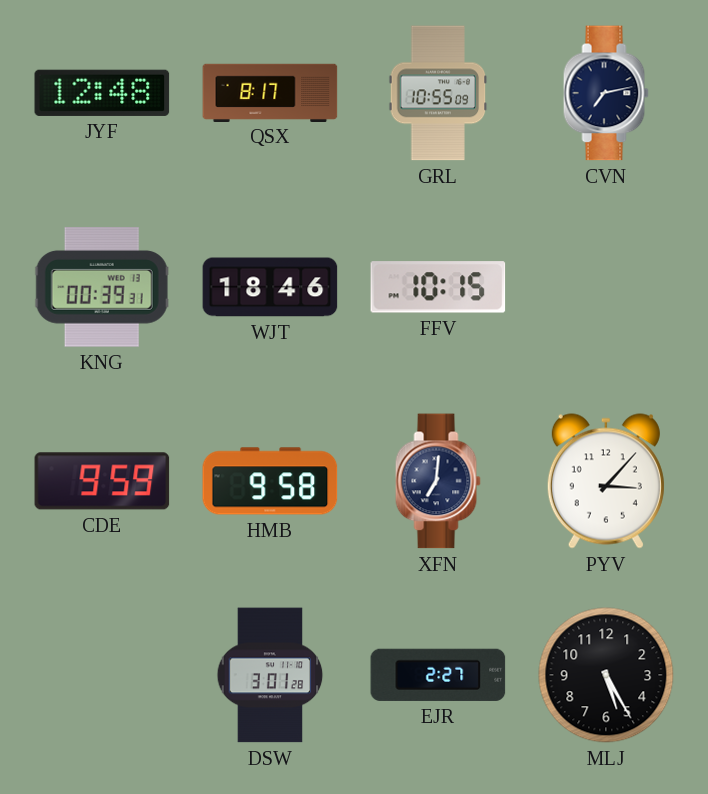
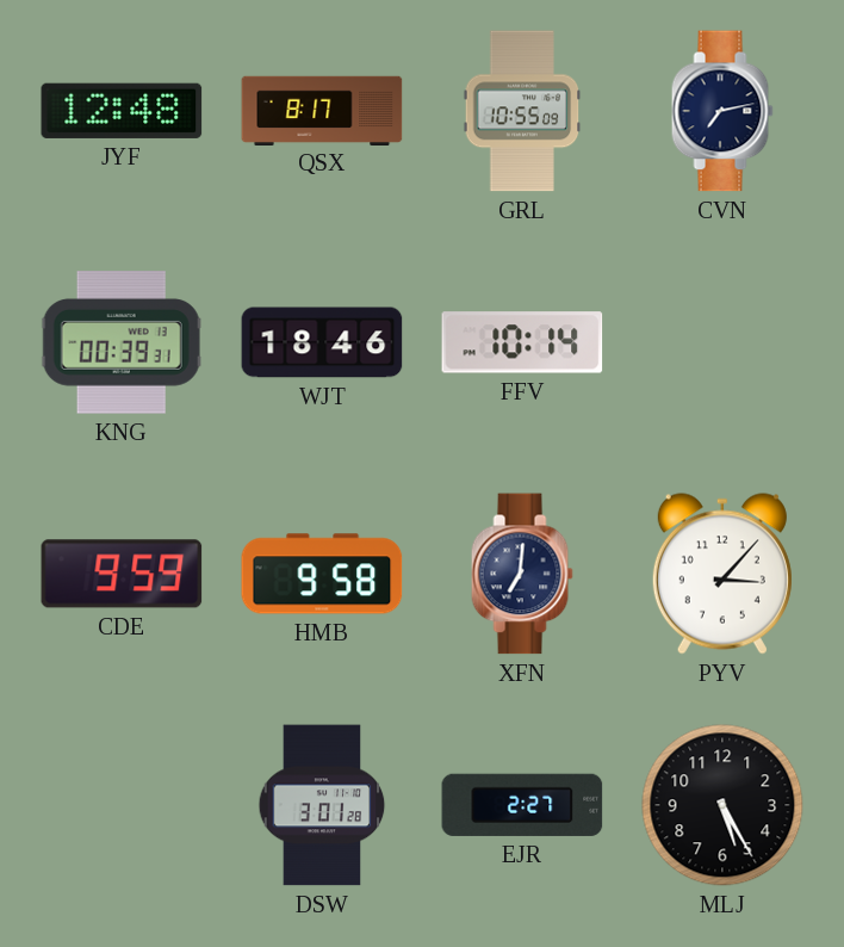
FFV: 10:15 -> 10:14 (522, 342)
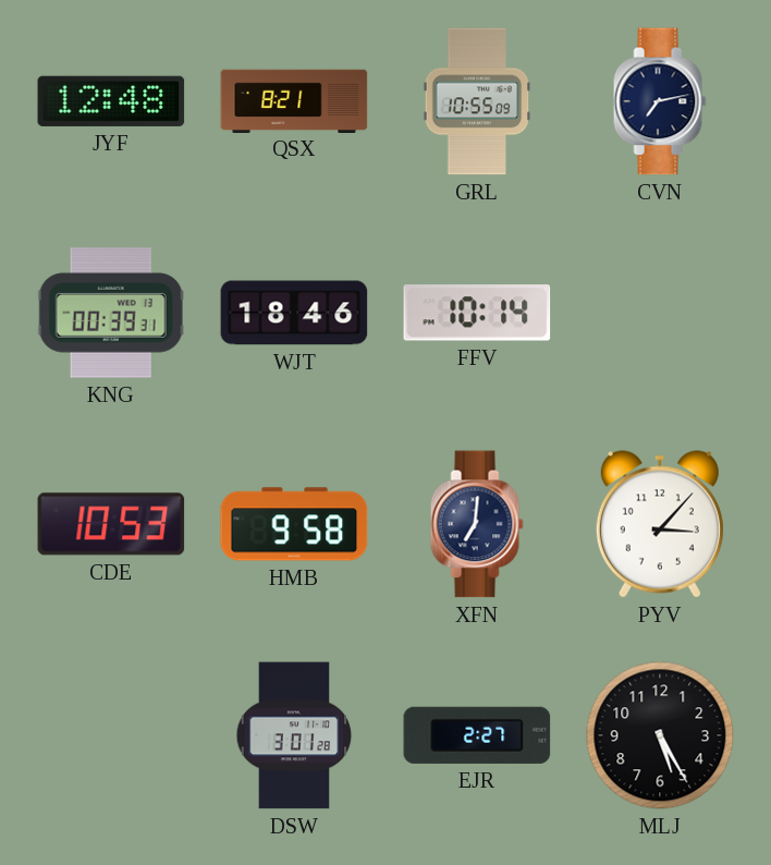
QSX: 8:17 -> 8:21 (294, 100)
CDE: 9:59 -> 10:53 (111, 524)
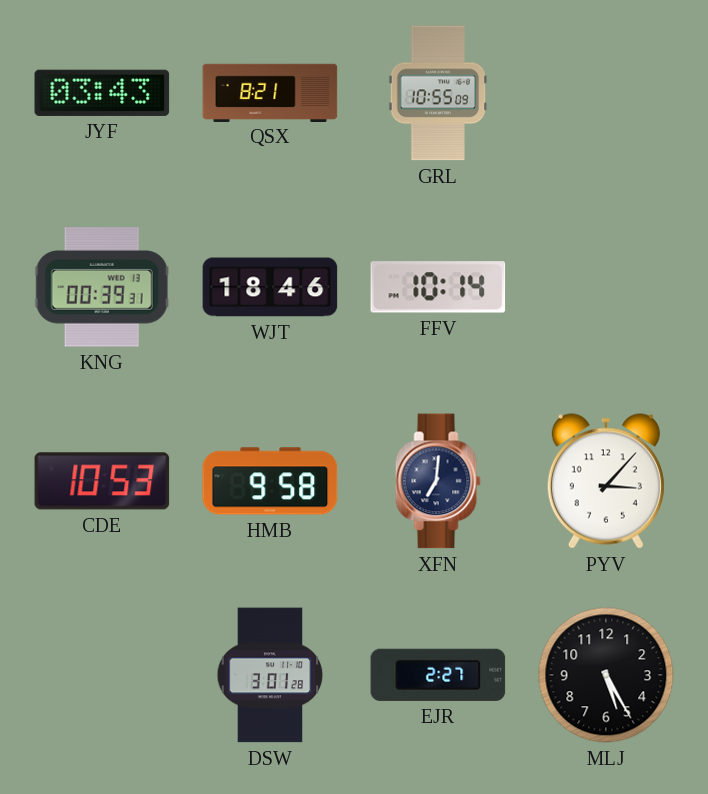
JYF: 12:48 -> 03:43 (102, 93)
CVN: 7:13 -> none (660, 101)
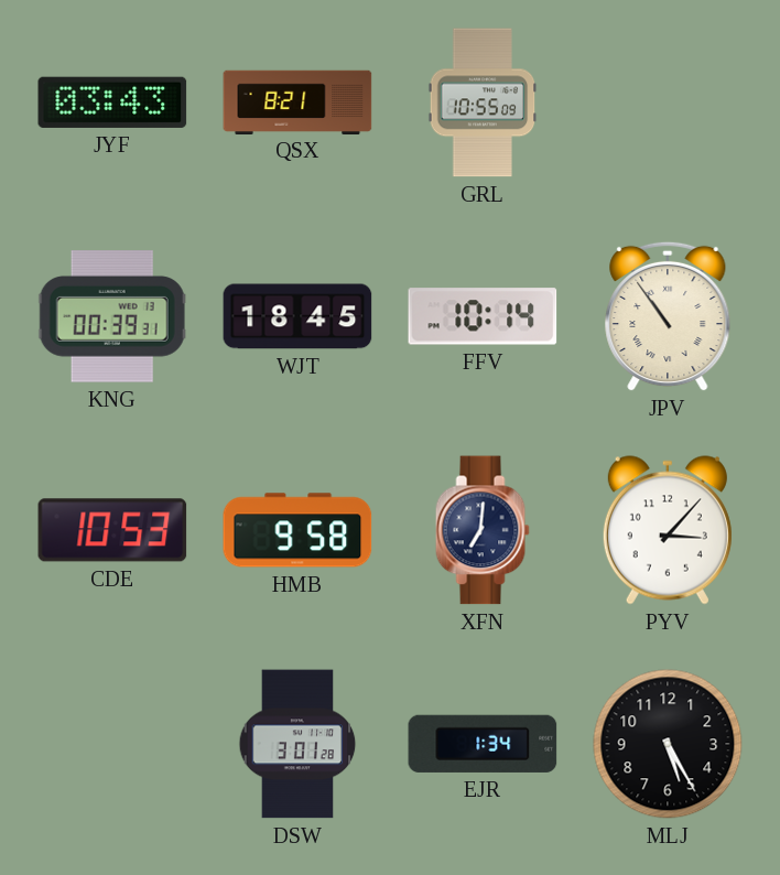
WJT: 18:46 -> 18:45 (297, 316)
JPV: none -> 10:54 (668, 316)
EJR: 2:27 -> 1:34 (483, 744)
